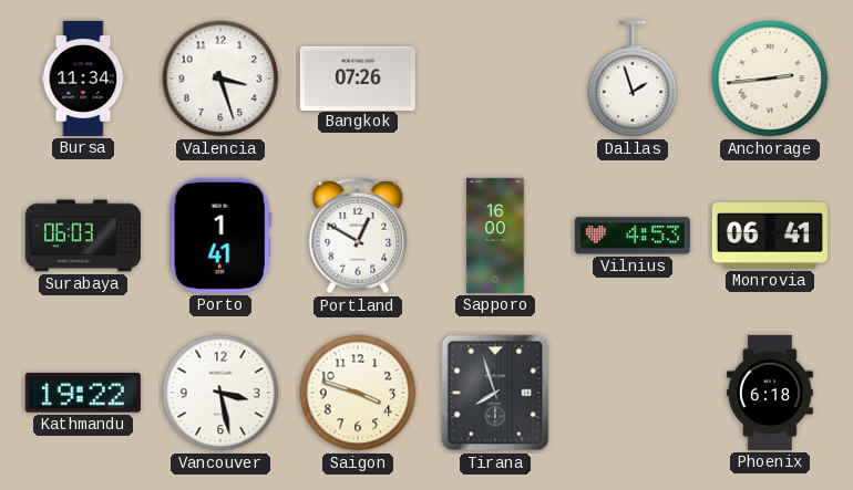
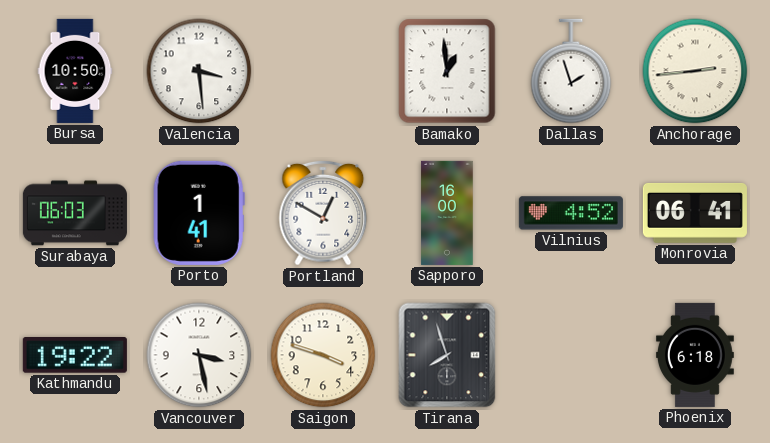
Bursa: 11:34 -> 10:50 (75, 71)
Valencia: 3:27 -> 3:29 (199, 71)
Bangkok: 07:26 -> none (358, 77)
Bamako: none -> 12:59 (447, 71)
Vilnius: 4:53 -> 4:52 (571, 213)
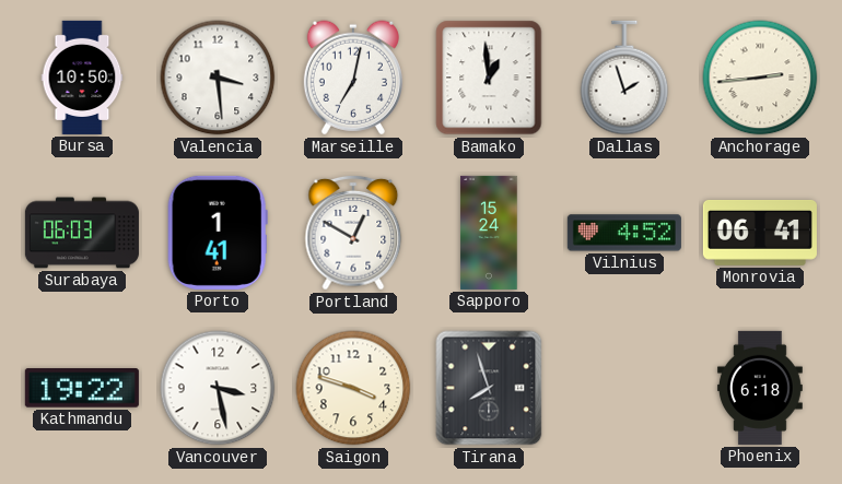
Marseille: none -> 7:02 (353, 78)
Sapporo: 16:00 -> 15:24 (489, 233)
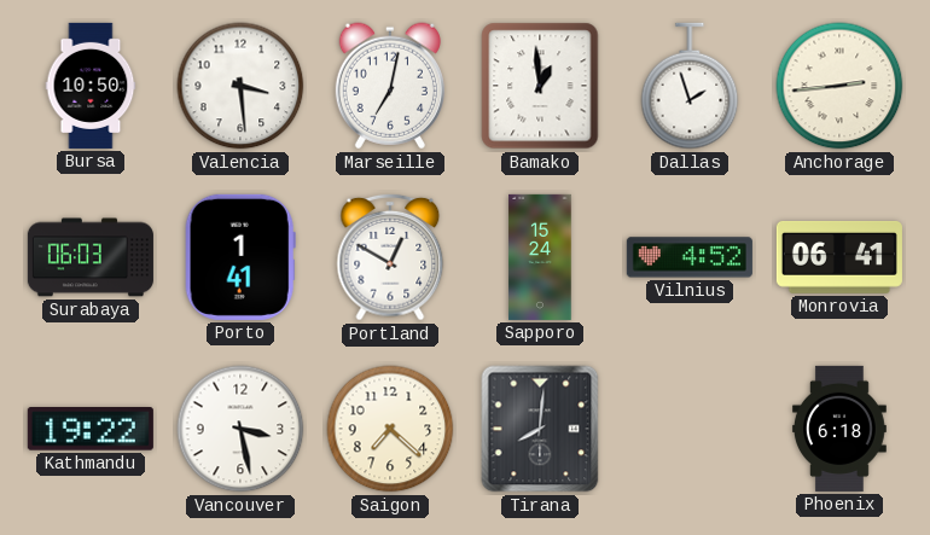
Saigon: 3:48 -> 7:22 (390, 429)
Tirana: 7:57 -> 8:01 (540, 429)
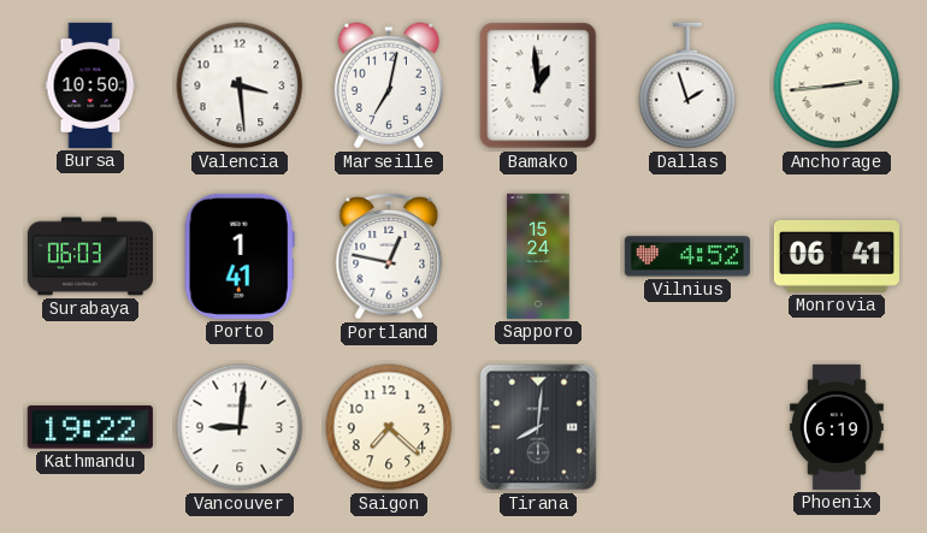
Portland: 12:50 -> 12:47 (389, 256)
Vancouver: 3:28 -> 9:01 (240, 427)
Phoenix: 6:18 -> 6:19 (837, 427)
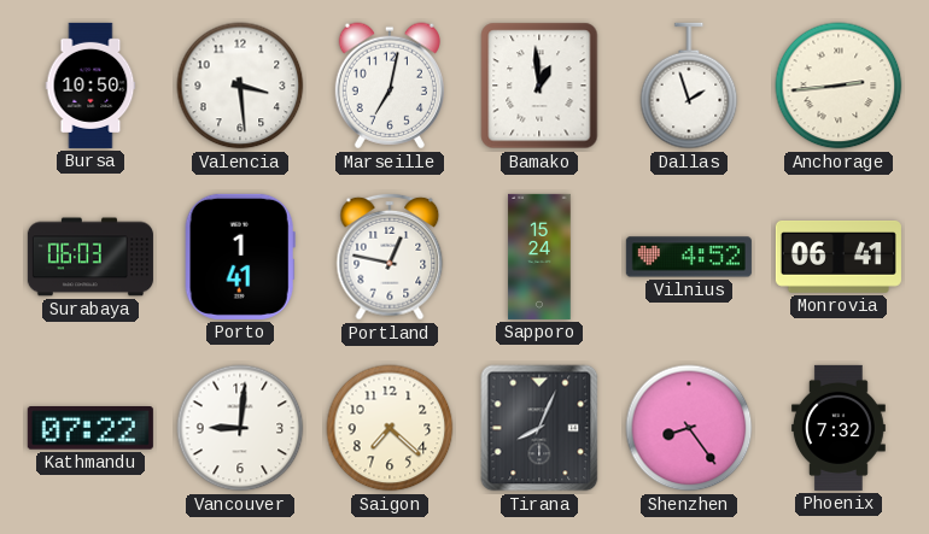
Kathmandu: 19:22 -> 07:22 (90, 428)
Tirana: 8:01 -> 8:04 (539, 428)
Shenzhen: none -> 8:24 (689, 428)
Phoenix: 6:19 -> 7:32 (839, 428)
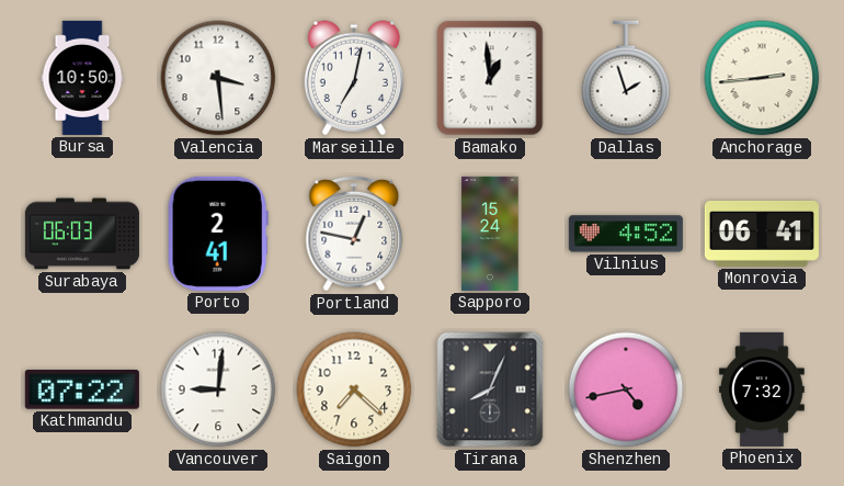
Porto: 1:41 -> 2:41 (218, 234)
Shenzhen: 8:24 -> 4:43 (626, 389)
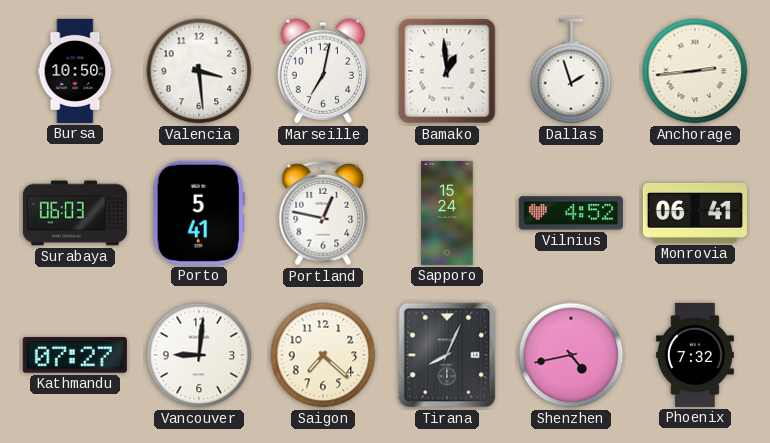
Porto: 2:41 -> 5:41 (199, 213)
Kathmandu: 07:22 -> 07:27 (75, 355)
